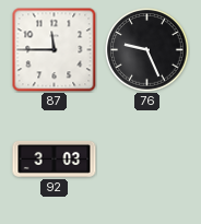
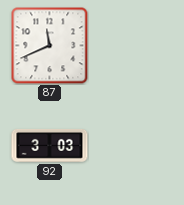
87: 11:45 -> 11:41 (49, 45)
76: 9:26 -> none (147, 50)
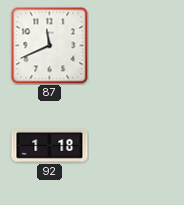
92: 3:03 -> 1:18 (50, 146)
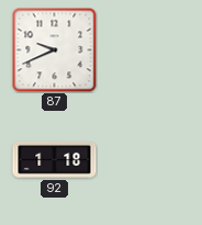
87: 11:41 -> 9:41 (54, 49)
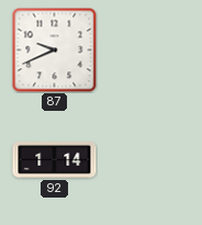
92: 1:18 -> 1:14 (55, 160)
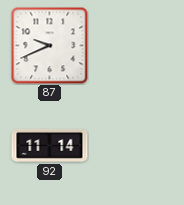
92: 1:14 -> 11:14 (50, 146)
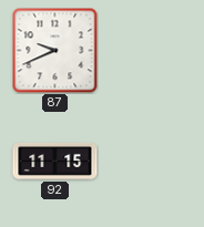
92: 11:14 -> 11:15 (55, 162)
